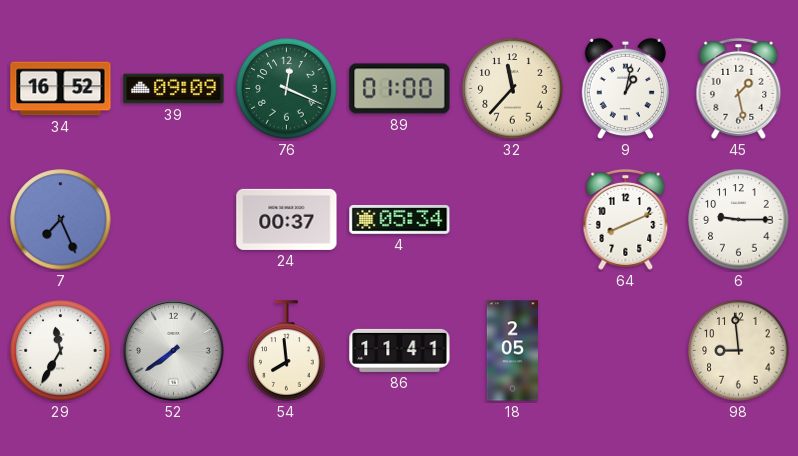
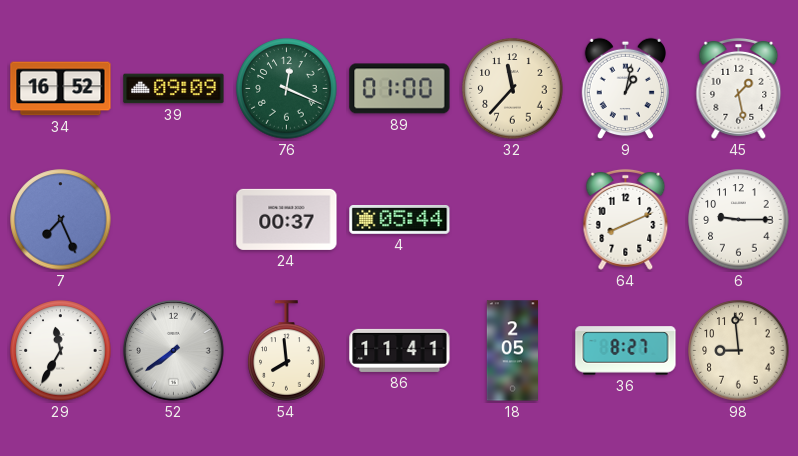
4: 05:34 -> 05:44 (400, 220)
36: none -> 8:27 (626, 351)
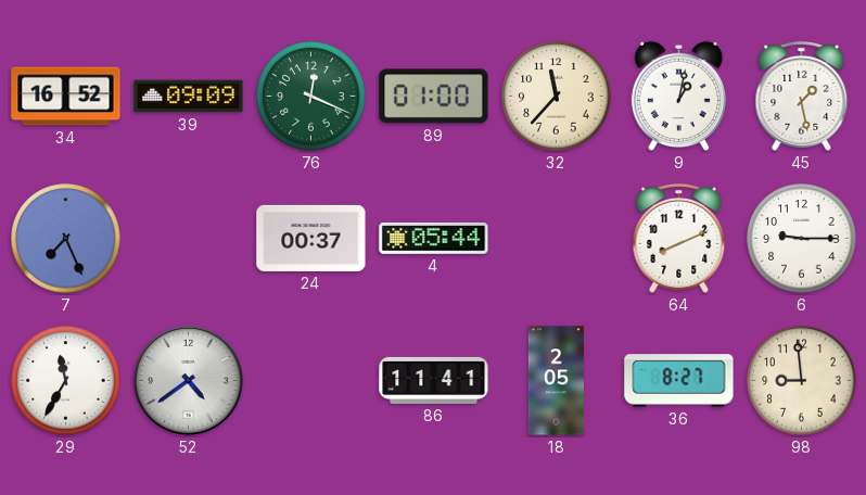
52: 7:39 -> 4:39 (189, 381)
54: 7:59 -> none (287, 351)
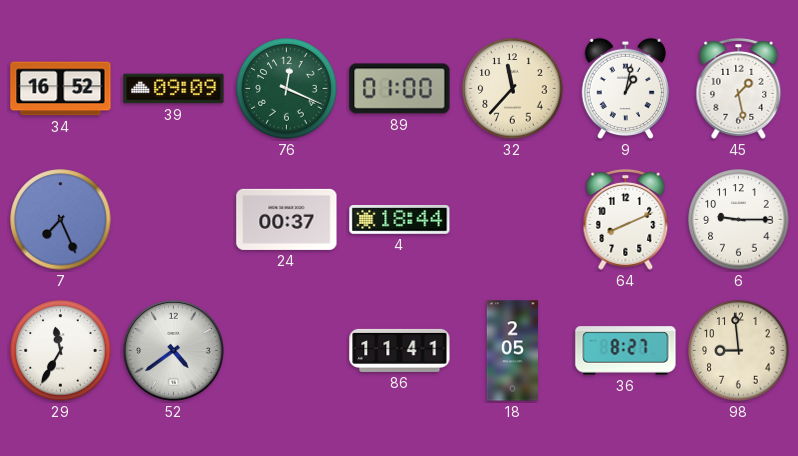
4: 05:44 -> 18:44 (400, 220)
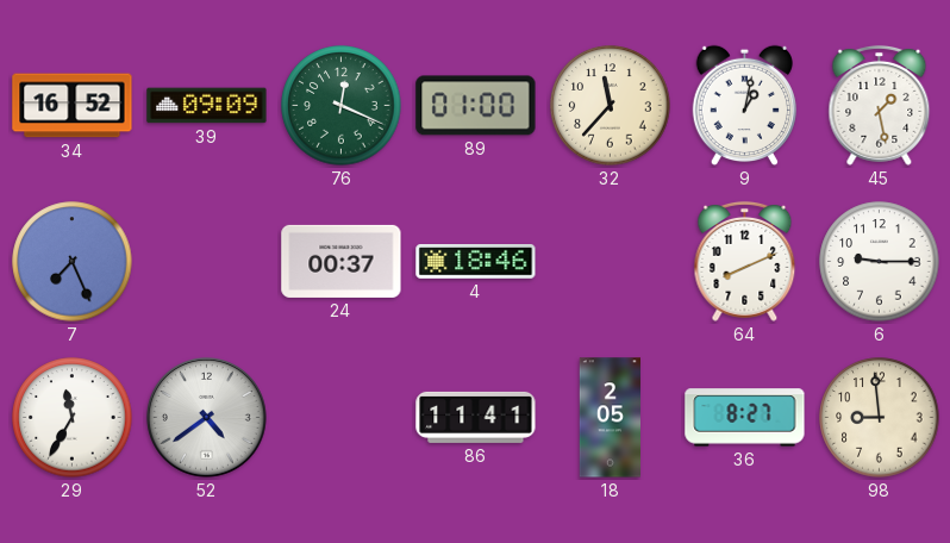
4: 18:44 -> 18:46 (476, 262)
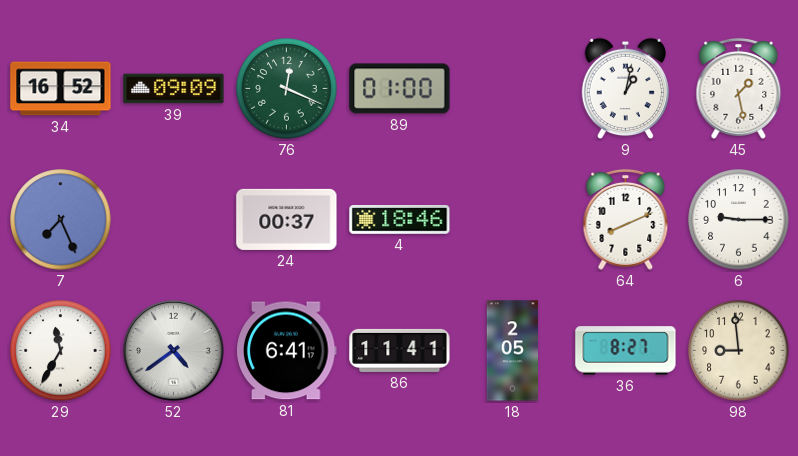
32: 11:37 -> none (611, 106)
81: none -> 6:41 (287, 351)
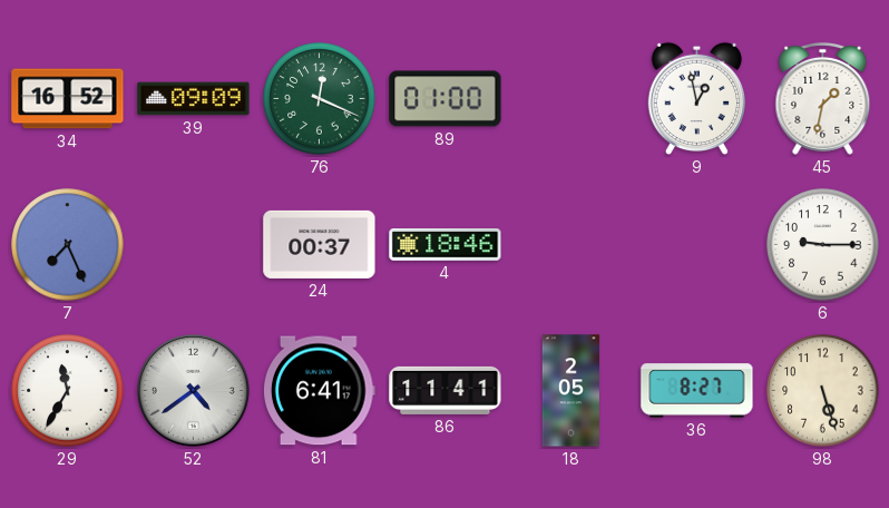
9: 1:02 -> 12:58 (696, 99)
45: 1:28 -> 1:32 (823, 98)
64: 8:11 -> none (626, 219)
98: 8:59 -> 5:27 (823, 391)
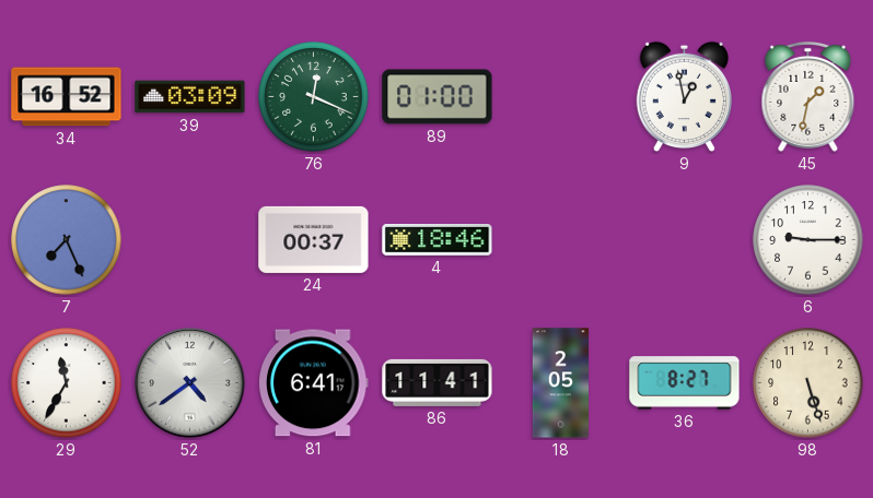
39: 09:09 -> 03:09 (190, 97)
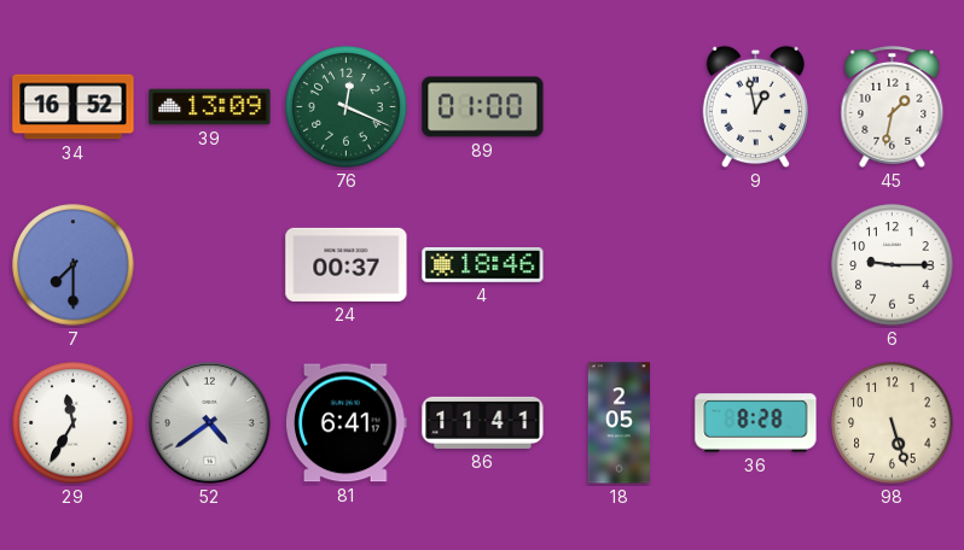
39: 03:09 -> 13:09 (210, 107)
7: 7:26 -> 7:30 (74, 265)
36: 8:27 -> 8:28 (756, 423)
